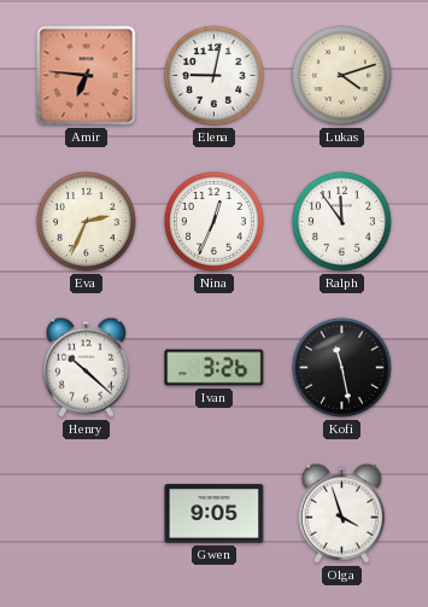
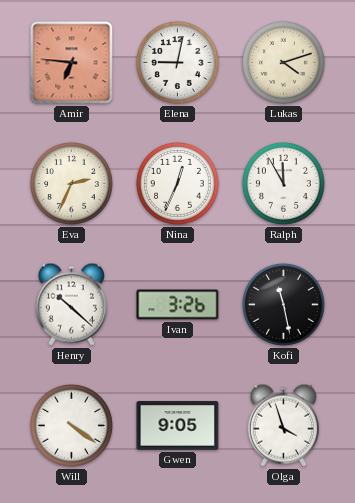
Ralph: 11:54 -> 11:55 (283, 183)
Will: none -> 4:21 (71, 425)
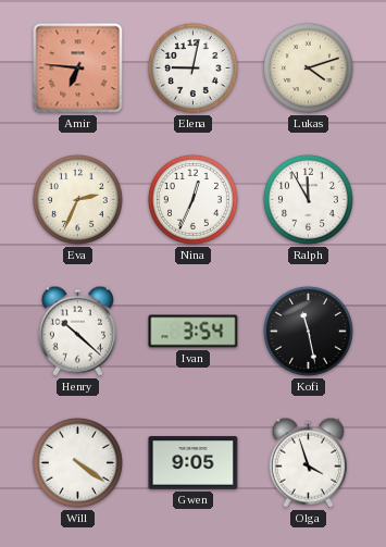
Ivan: 3:26 -> 3:54 (194, 332)
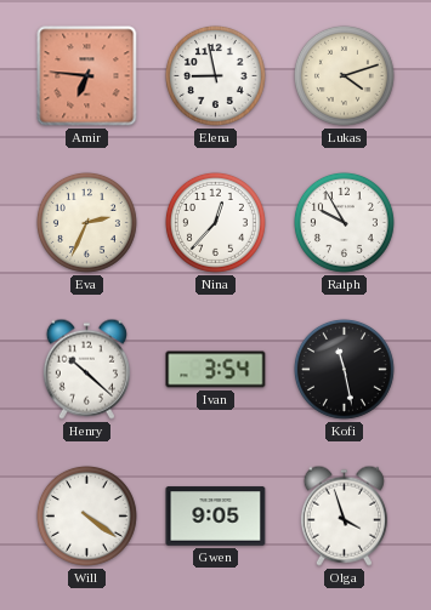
Elena: 9:02 -> 8:58 (215, 75)
Nina: 12:34 -> 12:37 (215, 222)
Ralph: 11:55 -> 9:55 (344, 222)
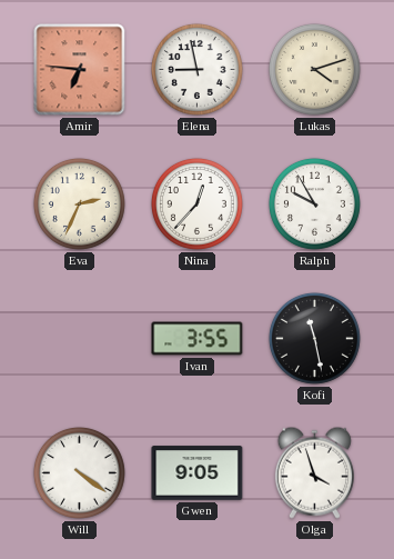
Henry: 10:22 -> none (86, 369)
Ivan: 3:54 -> 3:55 (198, 339)
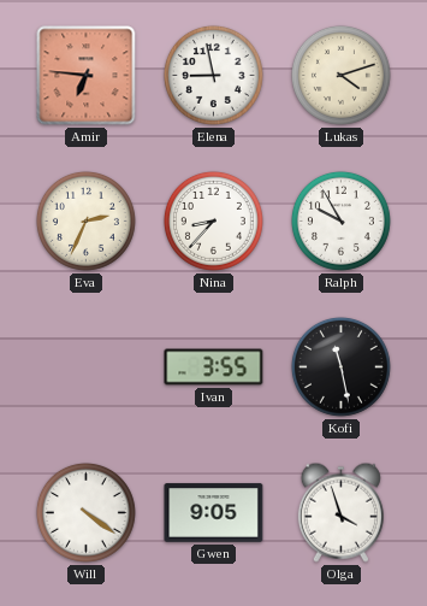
Nina: 12:37 -> 8:37 (213, 220)
